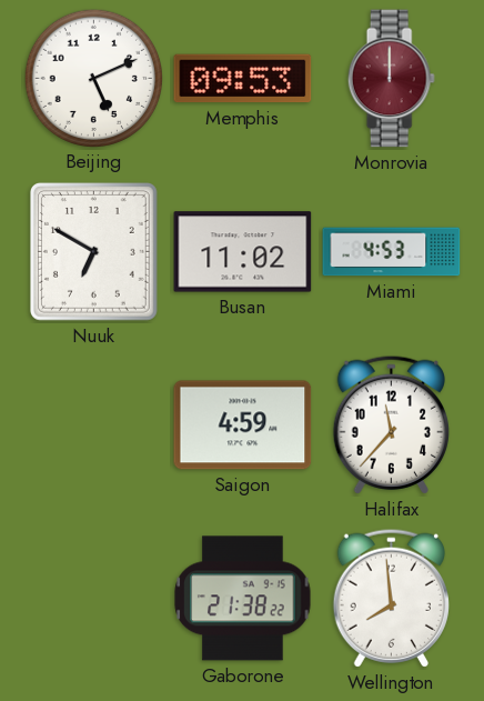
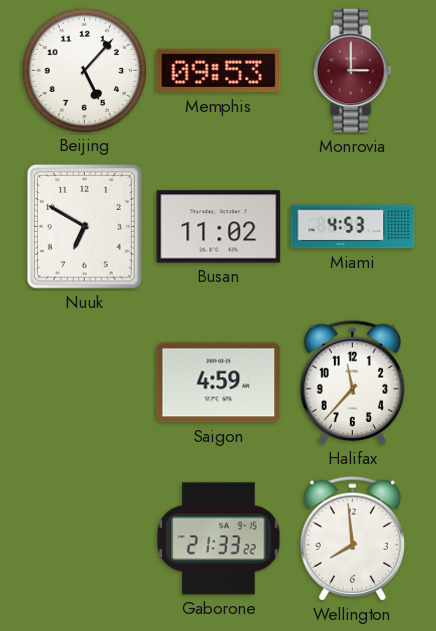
Beijing: 5:11 -> 5:07 (84, 70)
Monrovia: 12:00 -> 3:00 (352, 71)
Gaborone: 21:38 -> 21:33 (219, 539)
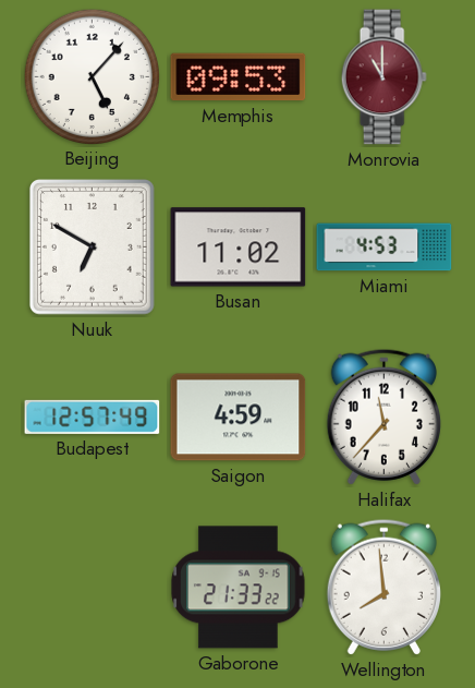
Monrovia: 3:00 -> 11:00 (383, 77)
Budapest: none -> 12:57 (93, 417)
